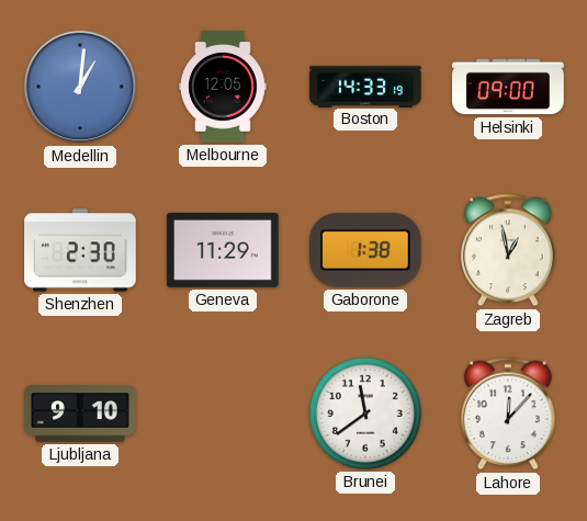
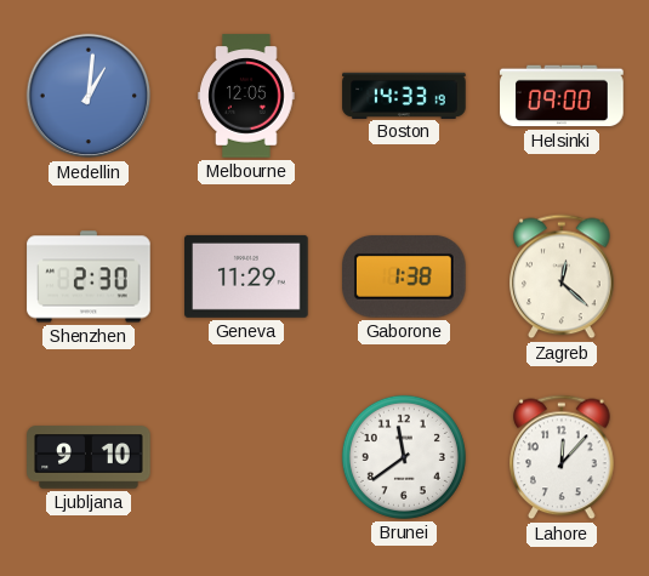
Zagreb: 12:58 -> 12:22 (562, 276)
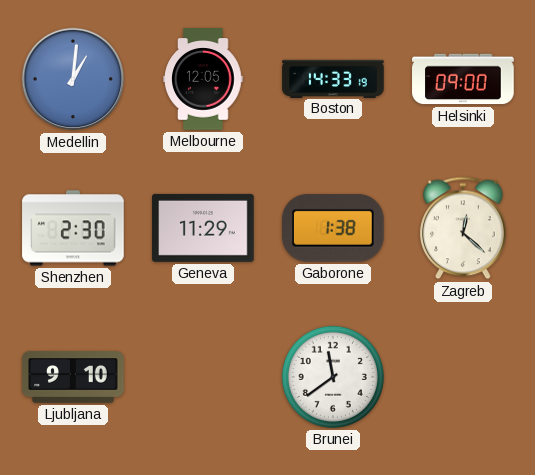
Lahore: 12:07 -> none (562, 457)
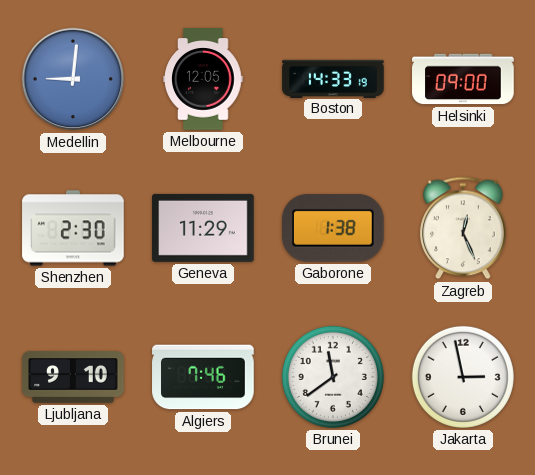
Medellin: 1:01 -> 9:01 (73, 79)
Zagreb: 12:22 -> 12:26 (463, 228)
Algiers: none -> 7:46 (203, 377)
Jakarta: none -> 2:58 (463, 377)
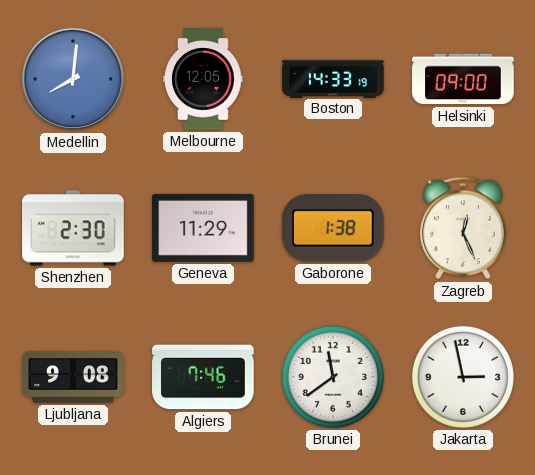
Medellin: 9:01 -> 8:01 (73, 79)
Ljubljana: 9:10 -> 9:08 (73, 377)
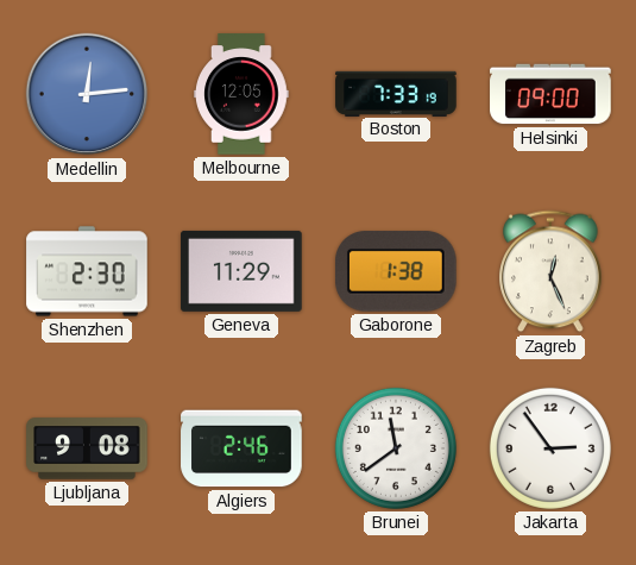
Medellin: 8:01 -> 12:14 (87, 94)
Boston: 14:33 -> 7:33 (396, 93)
Algiers: 7:46 -> 2:46 (241, 448)
Jakarta: 2:58 -> 2:54 (550, 448)
